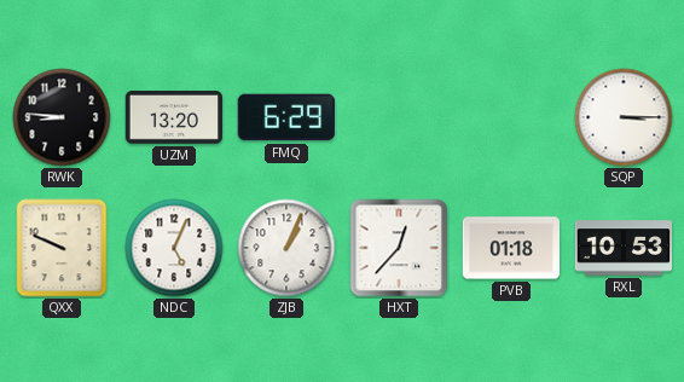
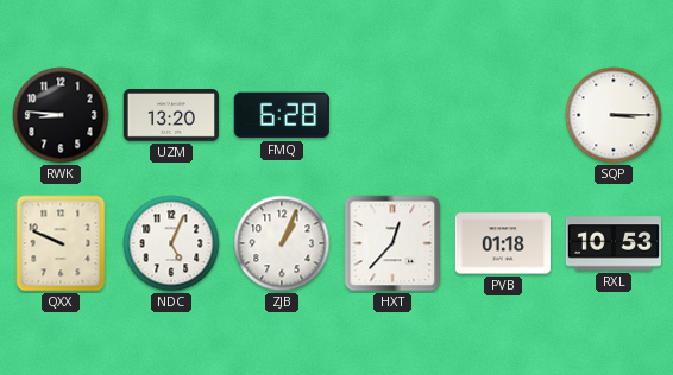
FMQ: 6:29 -> 6:28 (282, 115)
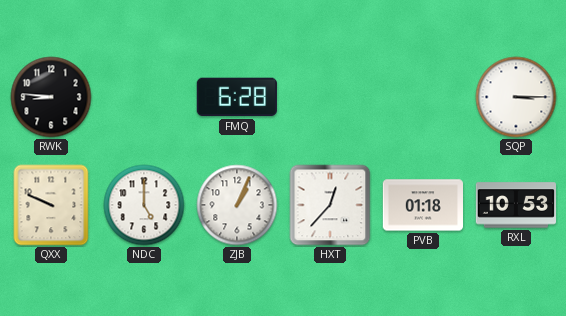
UZM: 13:20 -> none (170, 116)
NDC: 5:04 -> 5:00 (144, 205)
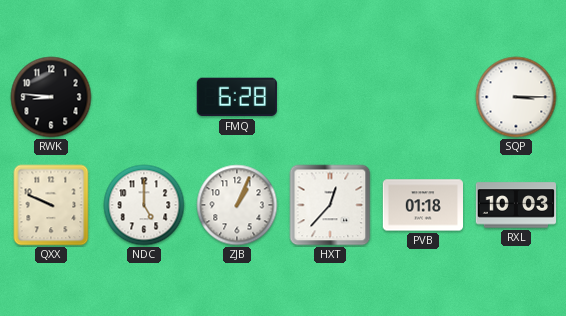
RXL: 10:53 -> 10:03 (515, 205)
